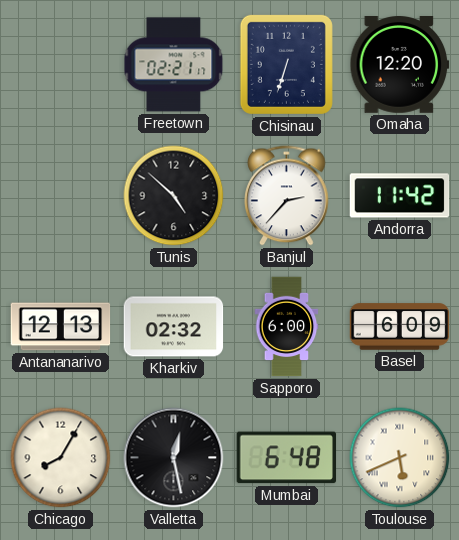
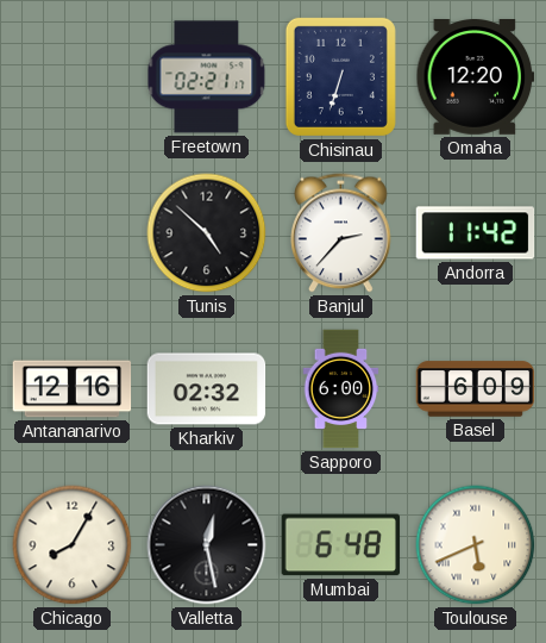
Antananarivo: 12:13 -> 12:16 (73, 389)
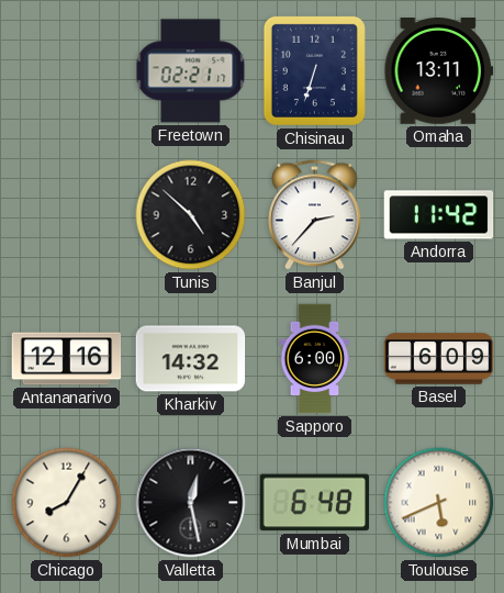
Omaha: 12:20 -> 13:11 (439, 71)
Kharkiv: 02:32 -> 14:32 (191, 359)
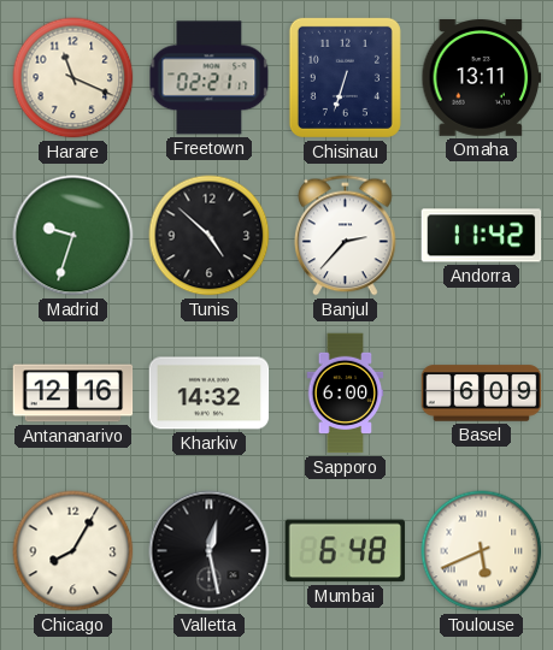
Harare: none -> 11:19 (73, 78)
Madrid: none -> 9:33 (73, 236)
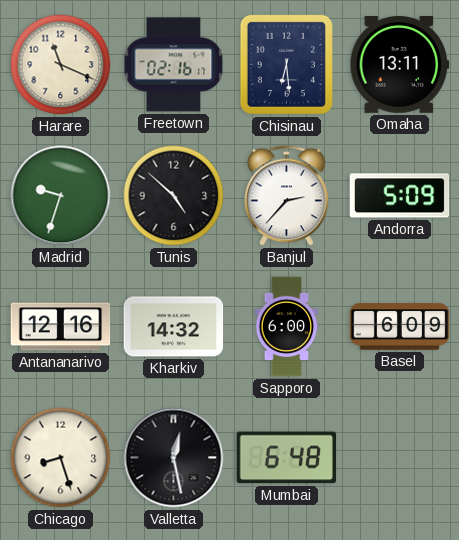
Freetown: 02:21 -> 02:16 (174, 65)
Chisinau: 6:33 -> 6:29 (286, 64)
Andorra: 11:42 -> 5:09 (400, 196)
Chicago: 8:05 -> 8:27 (61, 458)
Toulouse: 5:41 -> none (482, 551)
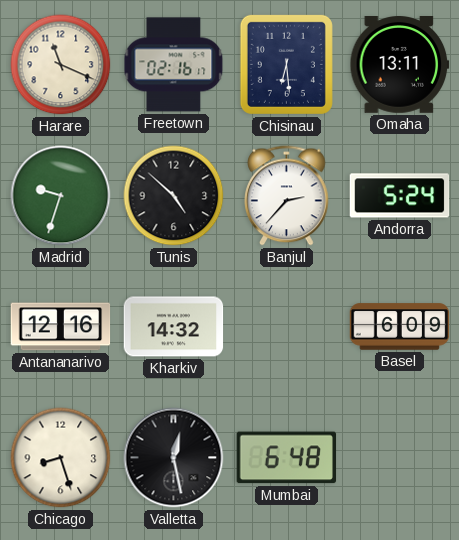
Andorra: 5:09 -> 5:24 (400, 196)
Sapporo: 6:00 -> none (287, 327)
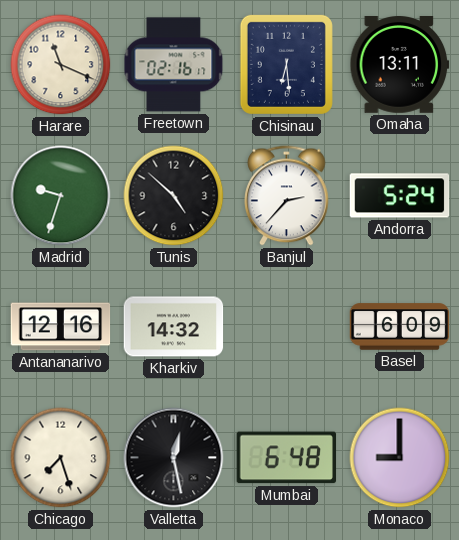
Chicago: 8:27 -> 7:27 (61, 458)
Monaco: none -> 9:00 (400, 458)
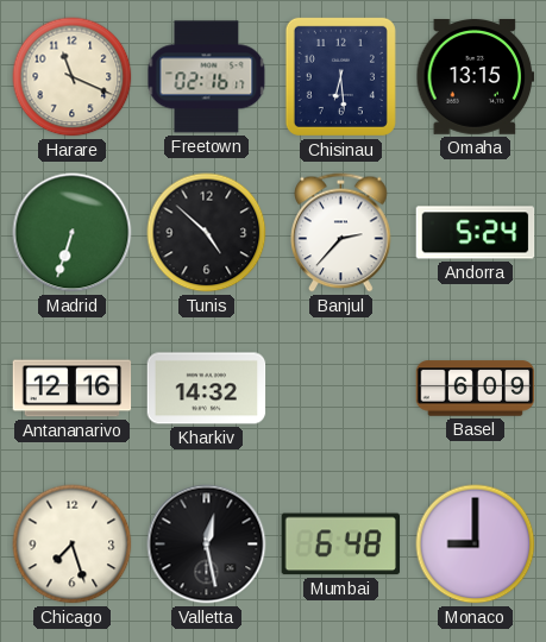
Omaha: 13:11 -> 13:15 (476, 77)
Madrid: 9:33 -> 6:33 (73, 233)
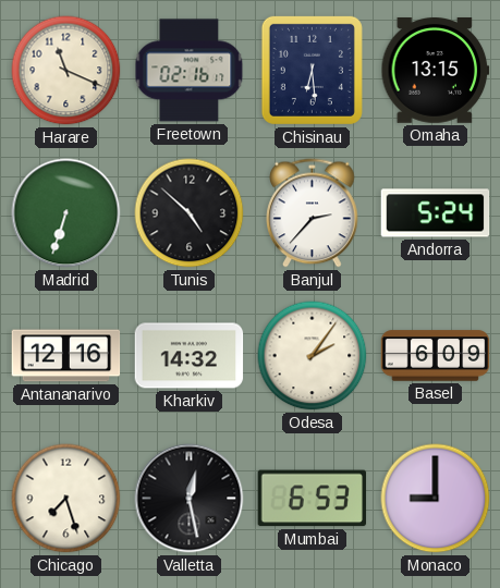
Odesa: none -> 2:06 (313, 356)
Mumbai: 6:48 -> 6:53 (313, 499)
